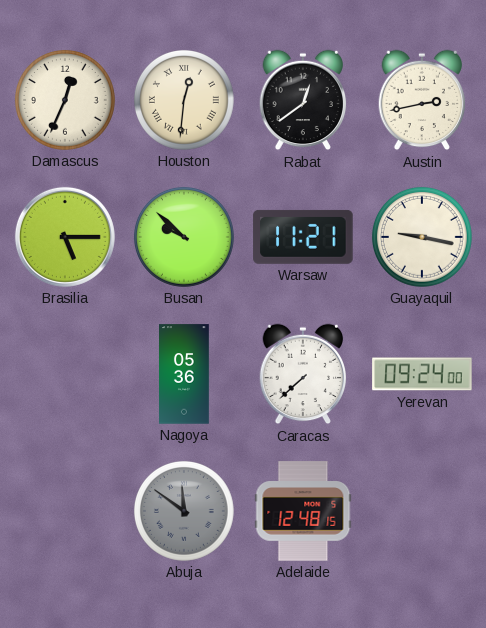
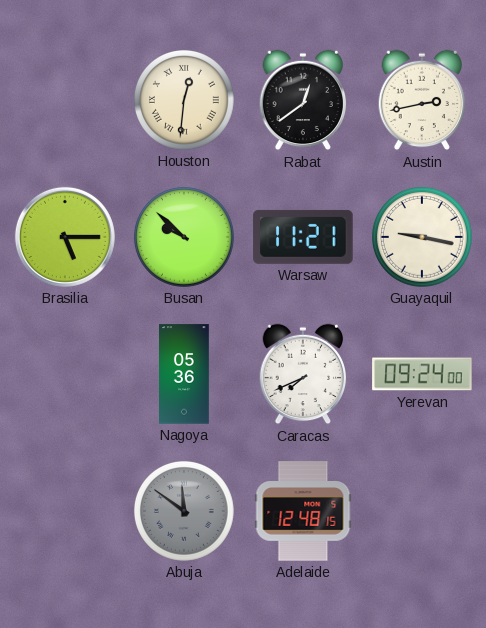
Damascus: 12:34 -> none (65, 100)
Caracas: 7:38 -> 7:41 (303, 374)
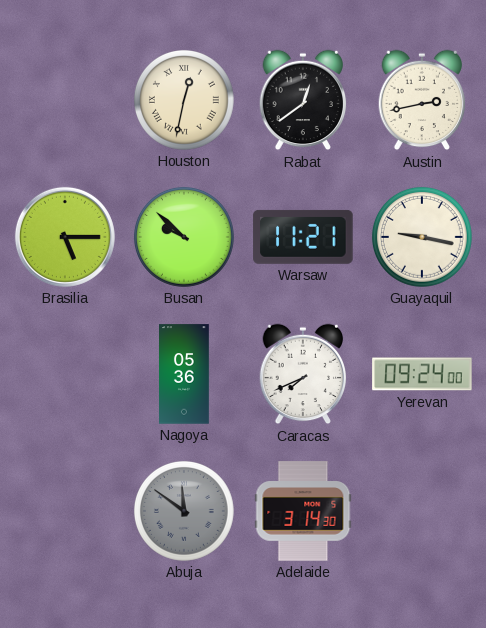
Houston: 12:31 -> 12:32 (184, 100)
Adelaide: 12:48 -> 3:14 (303, 511)
